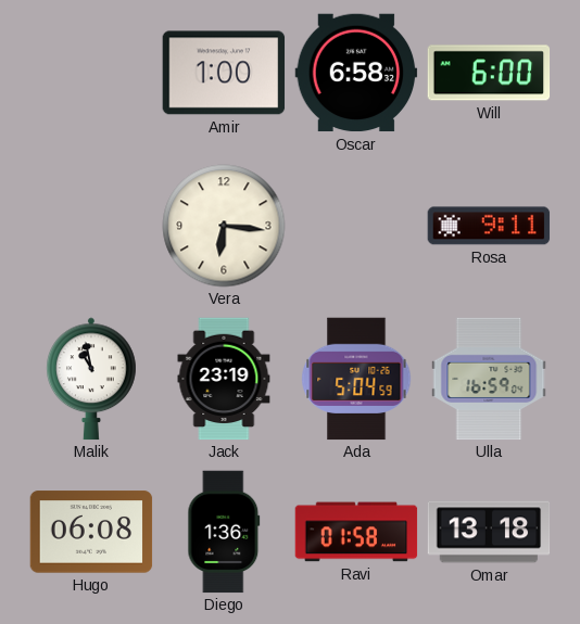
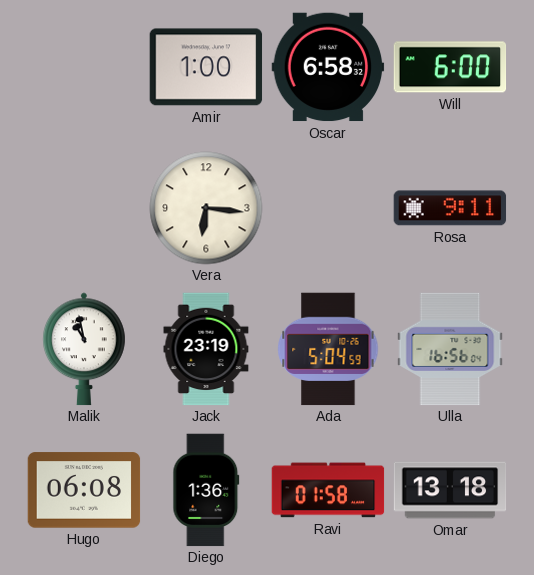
Ulla: 16:59 -> 16:56 (450, 349)
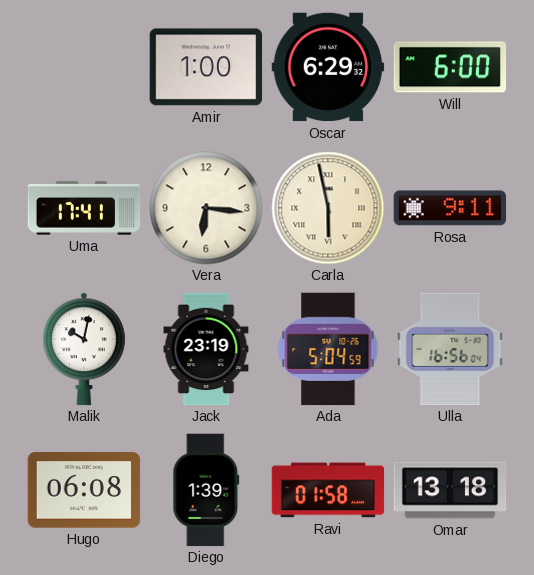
Oscar: 6:58 -> 6:29 (328, 67)
Uma: none -> 17:41 (84, 208)
Carla: none -> 5:58 (328, 208)
Malik: 10:58 -> 10:02 (85, 349)
Diego: 1:36 -> 1:39 (206, 490)
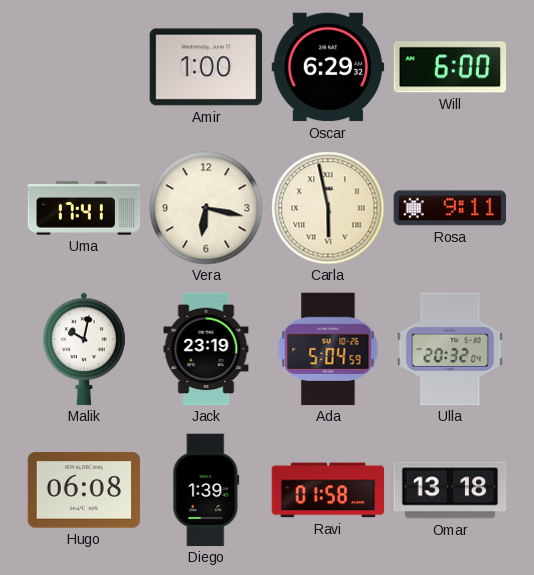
Vera: 6:16 -> 6:17 (206, 208)
Ulla: 16:56 -> 20:32 (450, 349)
